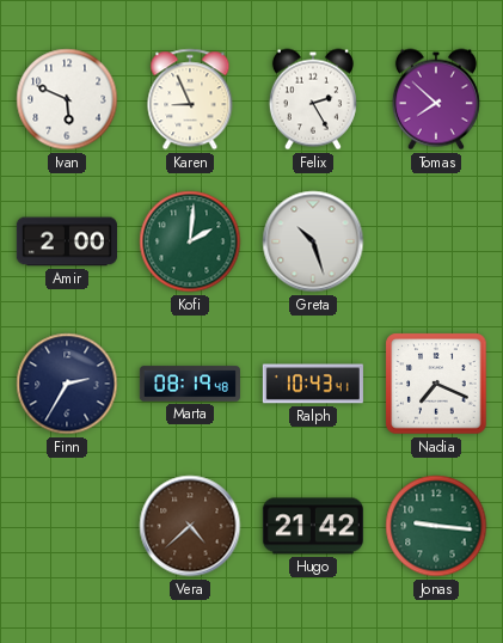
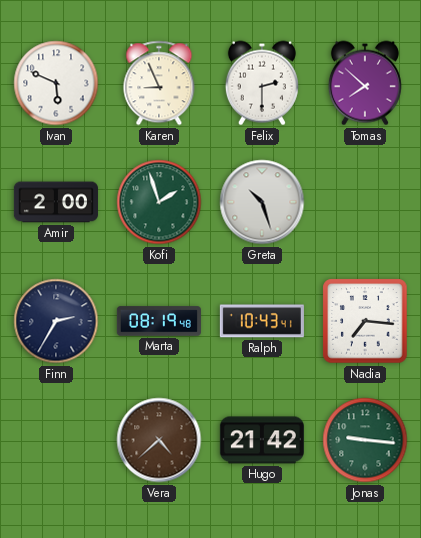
Felix: 2:25 -> 2:30 (262, 83)
Kofi: 2:01 -> 1:57 (159, 202)
Nadia: 7:19 -> 7:16 (365, 321)
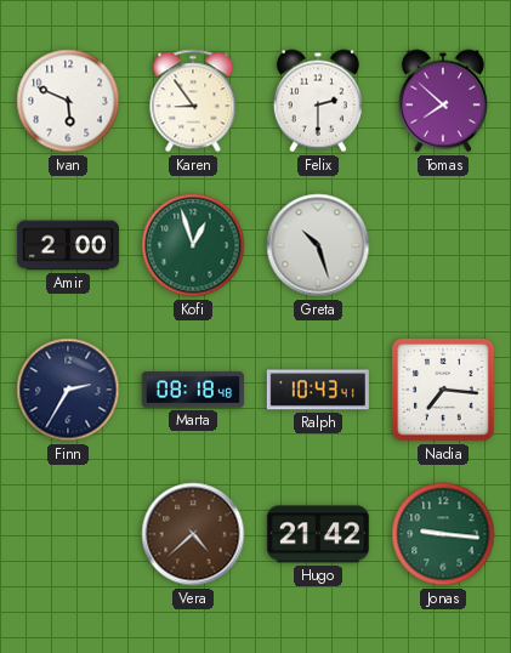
Karen: 8:56 -> 8:54 (193, 101)
Kofi: 1:57 -> 12:57 (193, 245)
Marta: 08:19 -> 08:18 (193, 390)
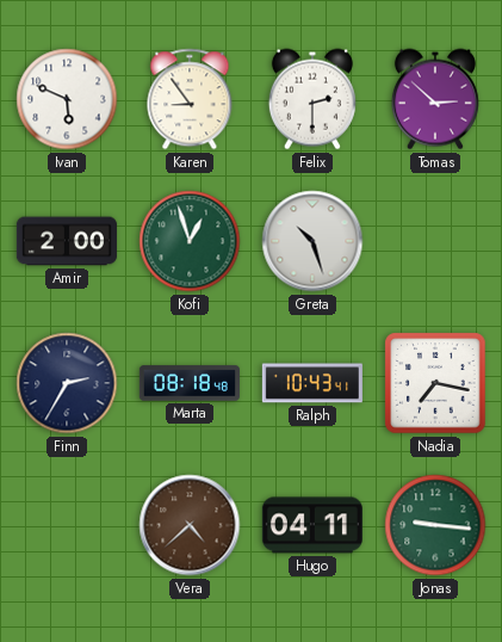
Tomas: 7:52 -> 2:52 (435, 99)
Nadia: 7:16 -> 7:17 (435, 383)
Hugo: 21:42 -> 04:11 (312, 525)
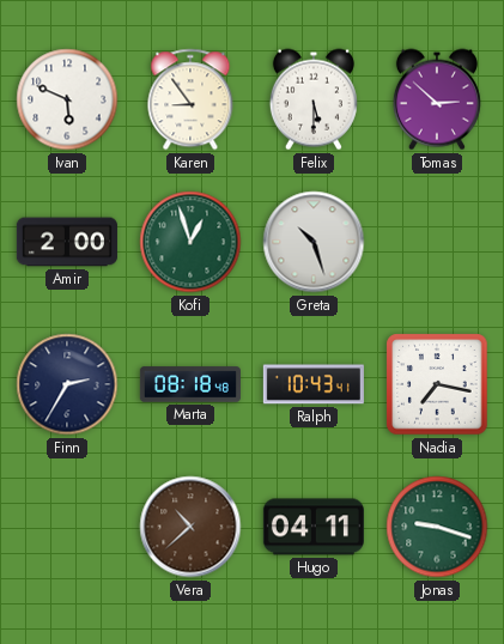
Felix: 2:30 -> 5:30 (314, 99)
Vera: 4:38 -> 10:38 (190, 527)
Jonas: 9:16 -> 9:18 (437, 527)
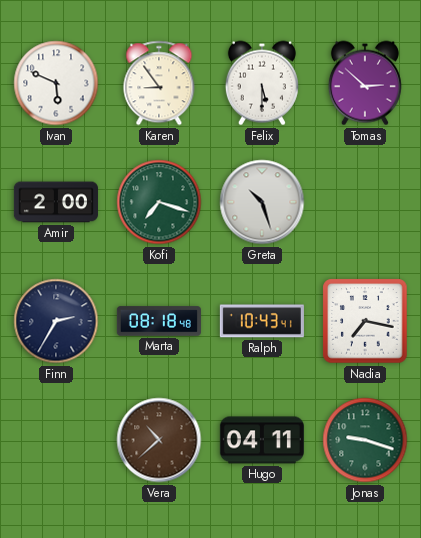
Kofi: 12:57 -> 7:18 (159, 202)
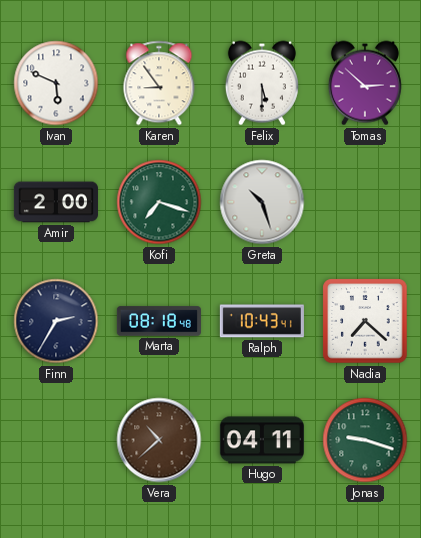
Nadia: 7:17 -> 7:22 (365, 321)
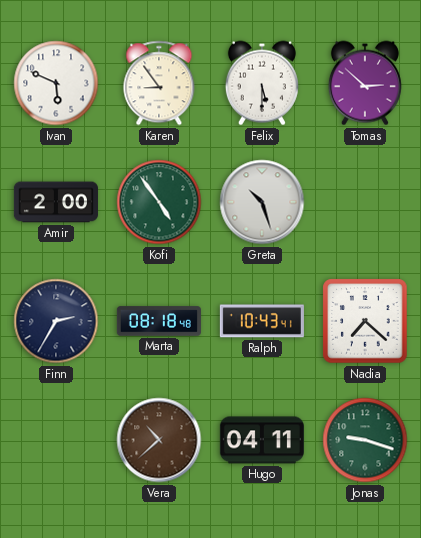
Kofi: 7:18 -> 4:54 (159, 202)
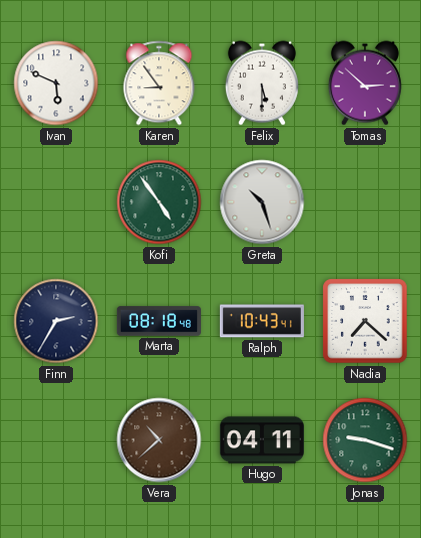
Amir: 2:00 -> none (56, 202)
